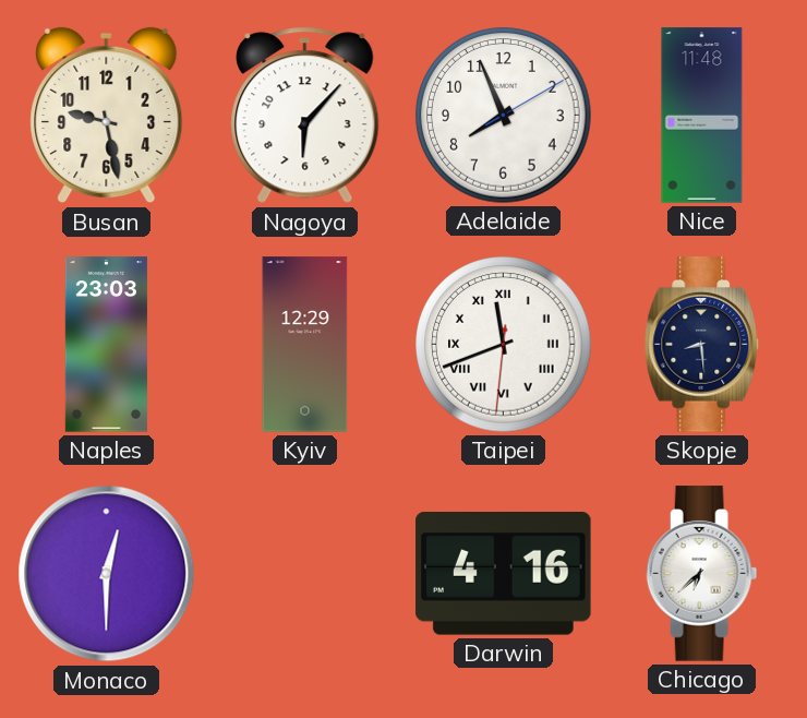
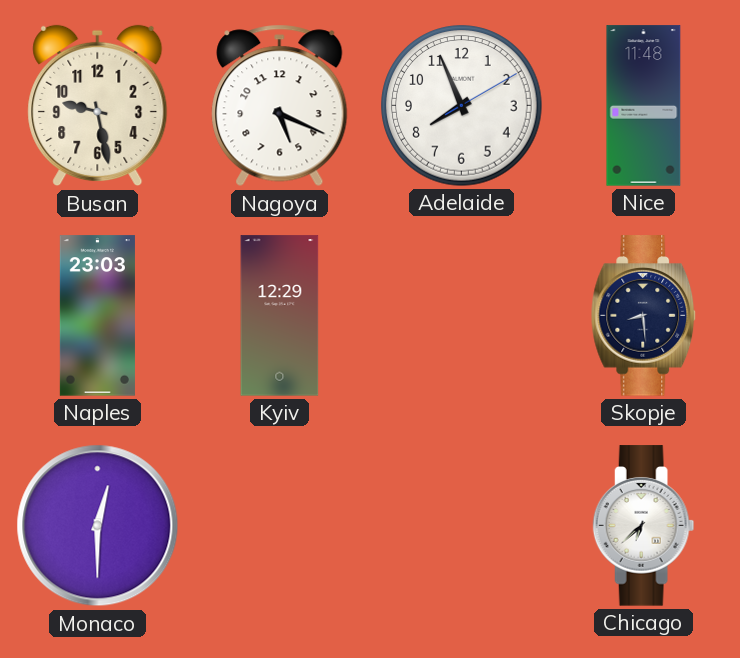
Nagoya: 6:07 -> 5:19 (280, 106)
Taipei: 11:41 -> none (504, 345)
Darwin: 4:16 -> none (504, 574)
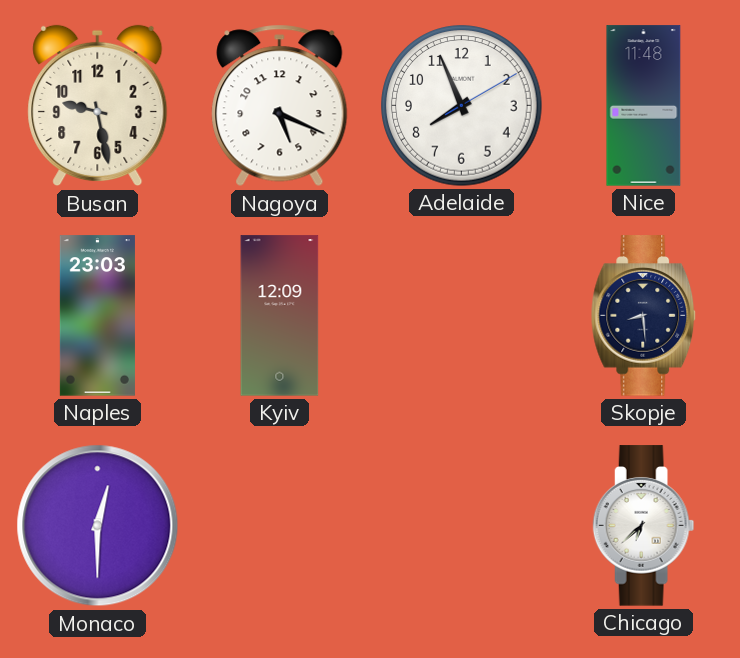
Kyiv: 12:29 -> 12:09 (280, 316)
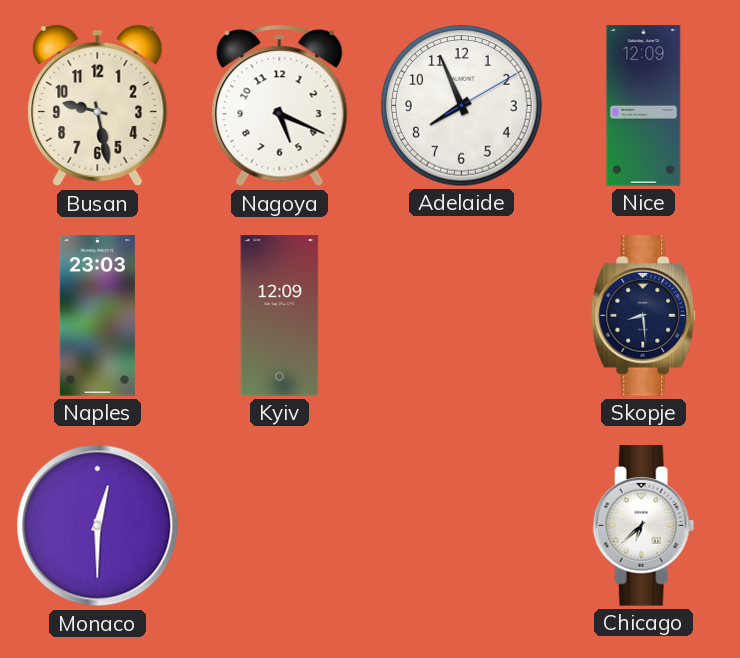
Nice: 11:48 -> 12:09 (644, 106)
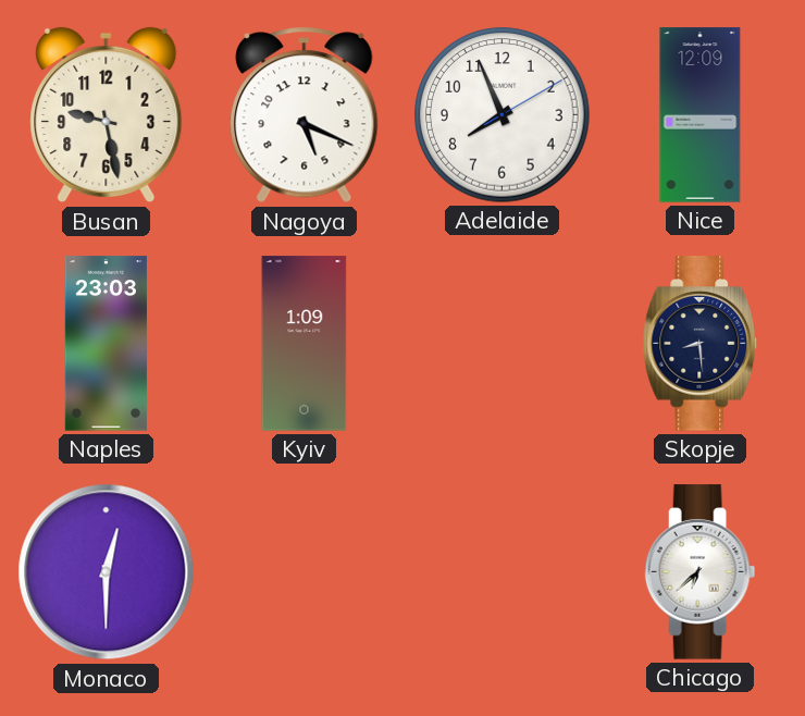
Kyiv: 12:09 -> 1:09 (305, 344)
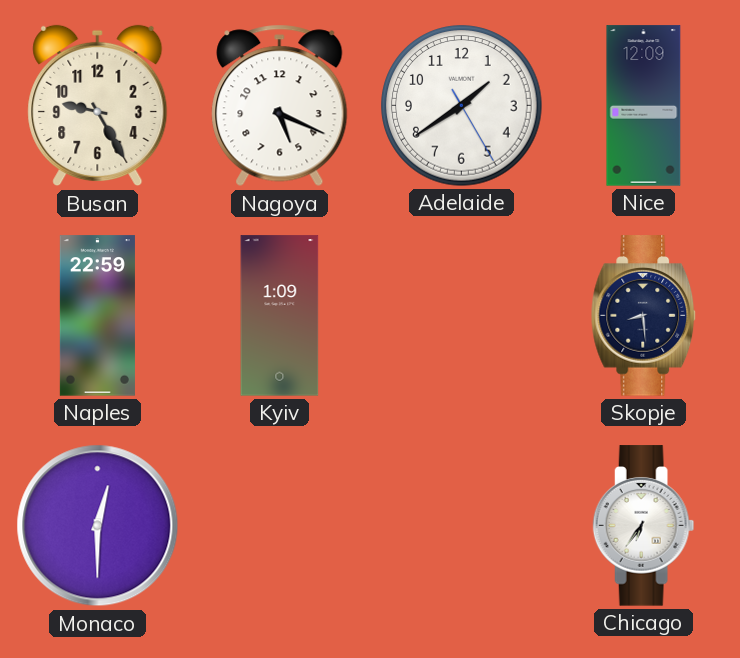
Busan: 9:28 -> 9:25 (98, 106)
Adelaide: 7:56 -> 1:39 (462, 106)
Naples: 23:03 -> 22:59 (97, 316)
Chicago: 6:38 -> 6:36 (644, 526)
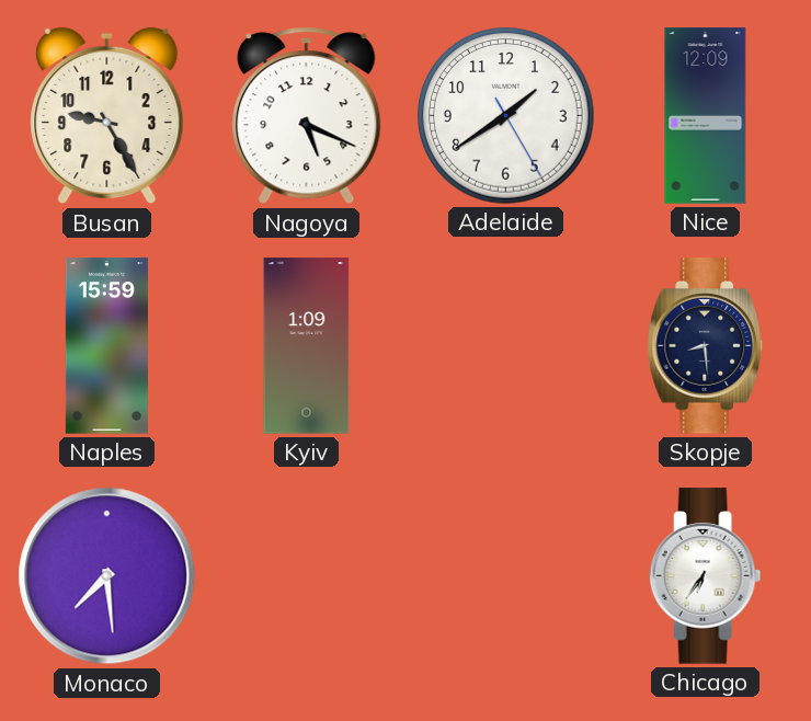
Naples: 22:59 -> 15:59 (106, 346)
Monaco: 12:30 -> 7:29 (107, 576)
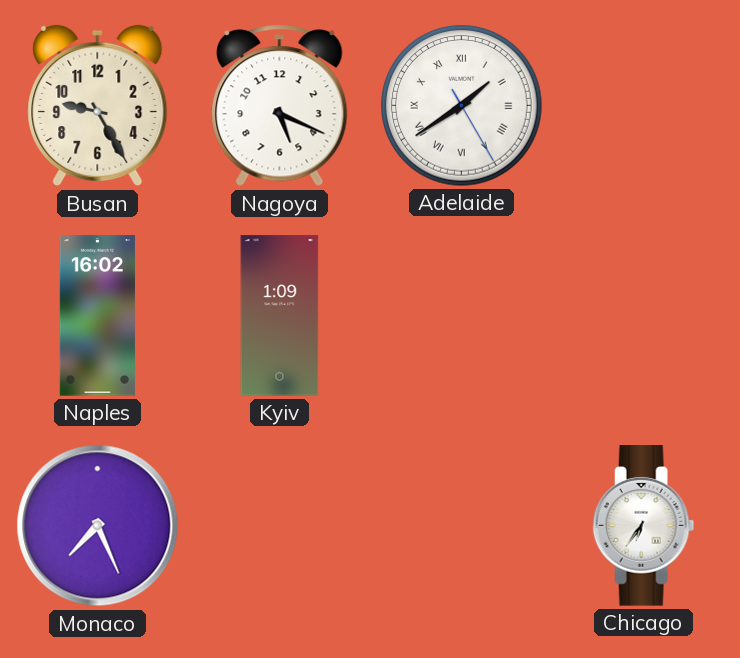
Adelaide numerals: Arabic -> Roman (462, 106)
Nice: 12:09 -> none (706, 116)
Naples: 15:59 -> 16:02 (97, 316)
Skopje: 8:29 -> none (706, 346)
Monaco: 7:29 -> 7:26 (98, 526)
